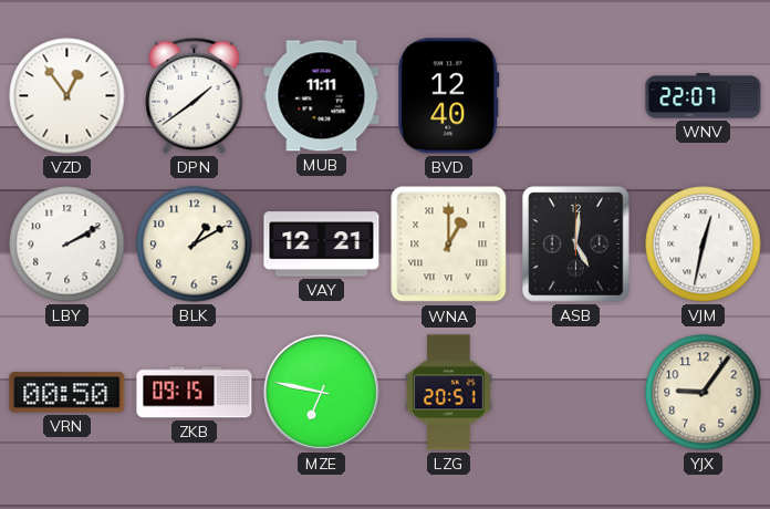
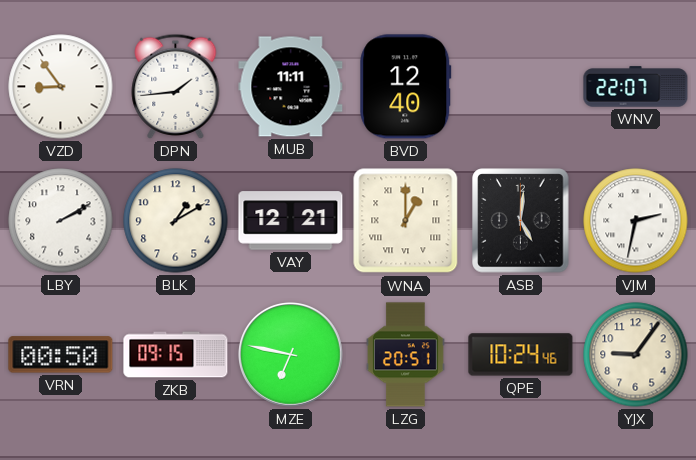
VZD: 12:54 -> 8:54 (61, 87)
DPN: 1:39 -> 1:44 (176, 86)
VJM: 12:32 -> 2:32 (636, 221)
QPE: none -> 10:24 (521, 355)
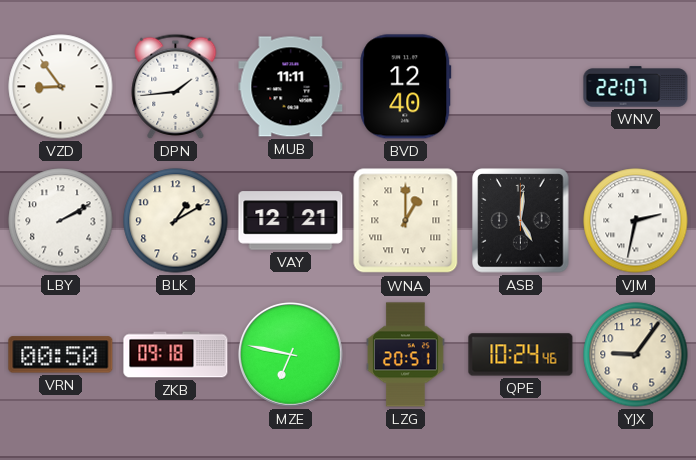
ZKB: 09:15 -> 09:18 (176, 355)
